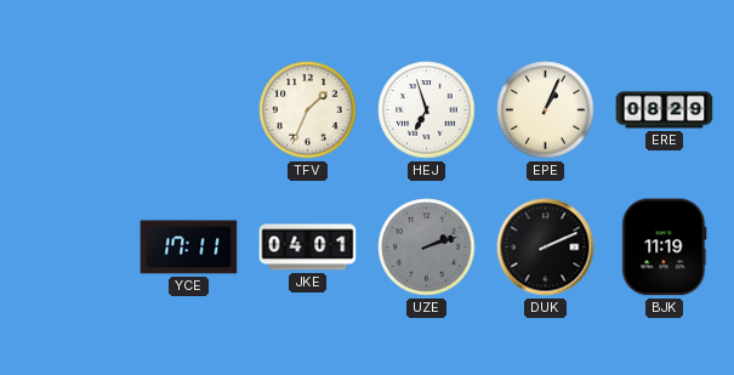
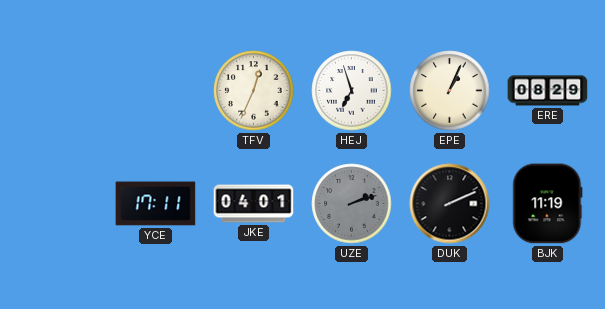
TFV: 1:34 -> 12:34 (254, 91)
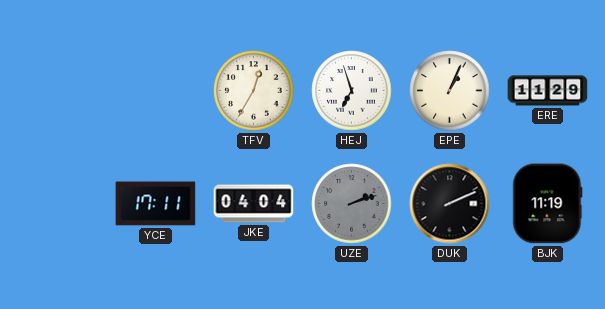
TFV: 12:34 -> 12:35 (254, 91)
ERE: 08:29 -> 11:29 (548, 91)
JKE: 04:01 -> 04:04 (254, 204)
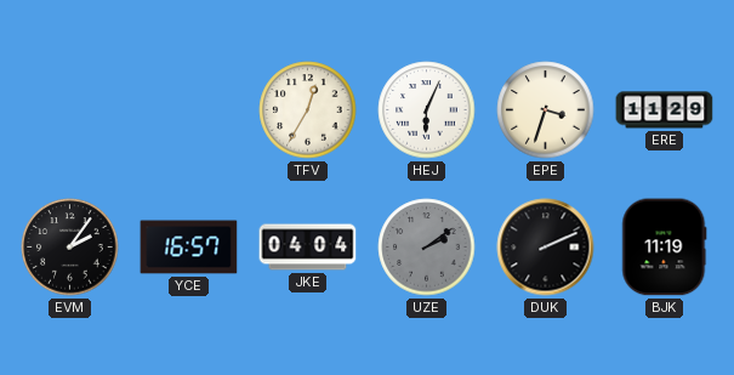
HEJ: 6:57 -> 6:04 (427, 110)
EPE: 1:04 -> 3:33 (546, 110)
EVM: none -> 2:06 (70, 248)
YCE: 17:11 -> 16:57 (189, 248)
UZE: 2:12 -> 2:09 (427, 248)
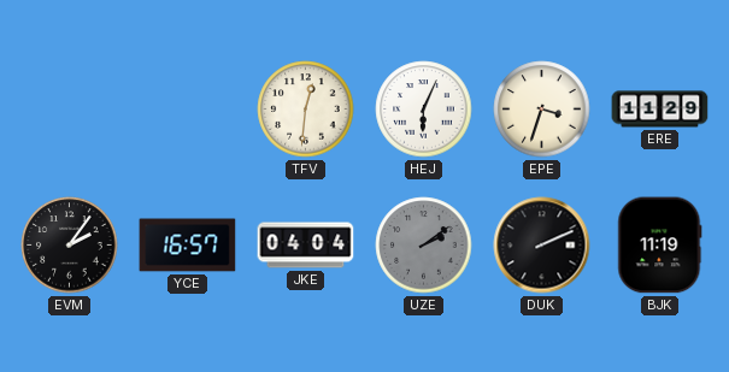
TFV: 12:35 -> 12:31 (306, 110)
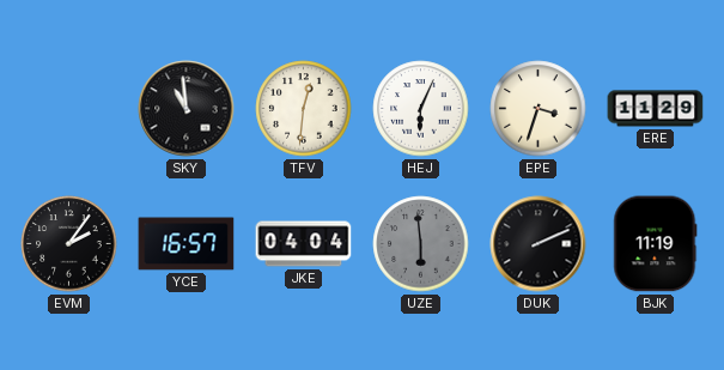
SKY: none -> 10:59 (187, 109)
UZE: 2:09 -> 5:59 (421, 244)
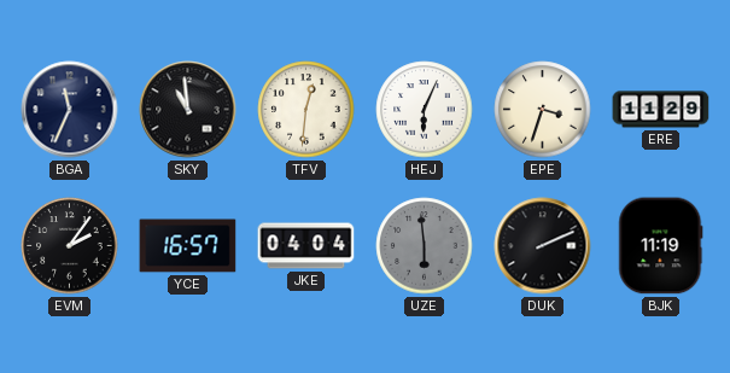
BGA: none -> 11:34 (70, 110)
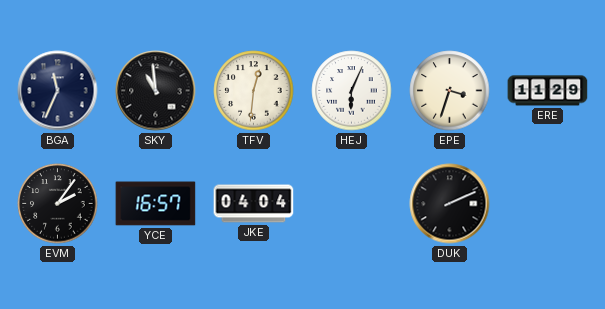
UZE: 5:59 -> none (425, 246)
BJK: 11:19 -> none (661, 246)
